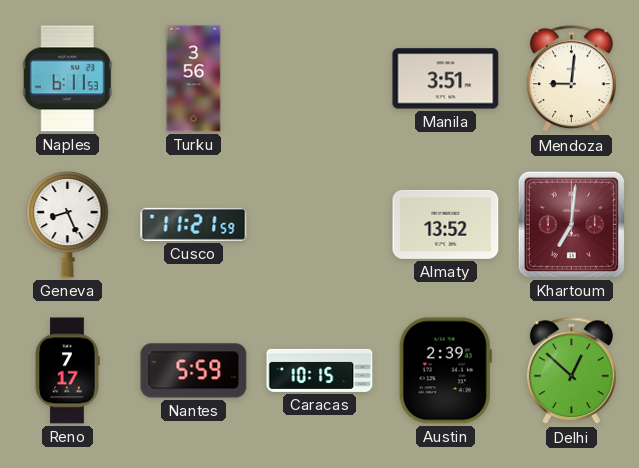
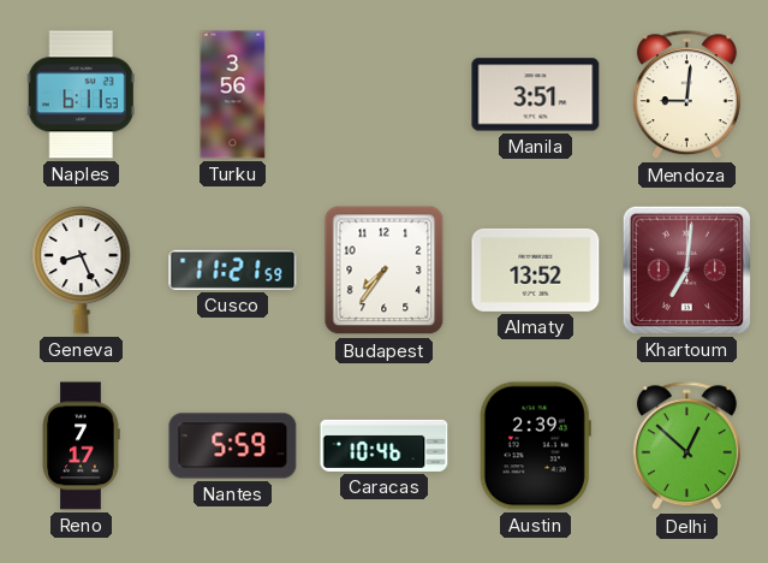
Budapest: none -> 7:36 (385, 271)
Caracas: 10:15 -> 10:46 (385, 445)
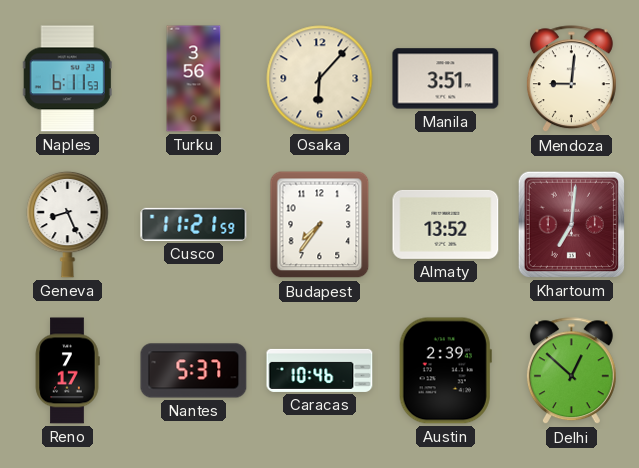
Osaka: none -> 6:07 (320, 79)
Nantes: 5:59 -> 5:37 (194, 371)
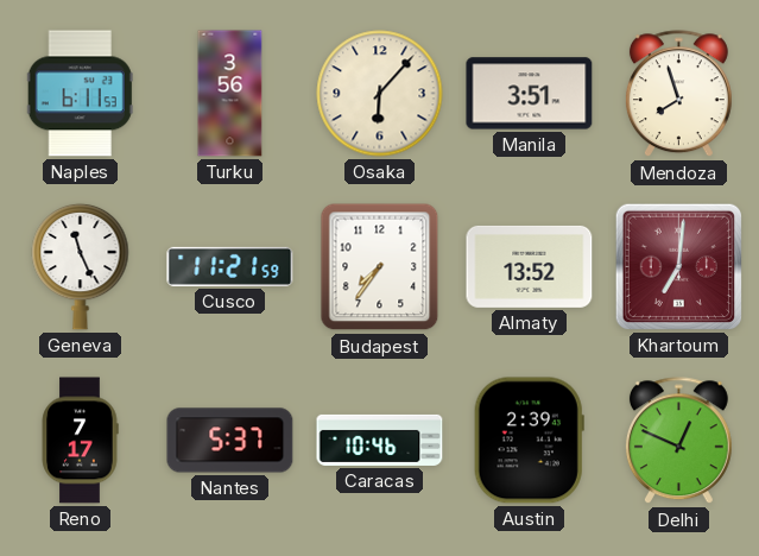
Mendoza: 9:01 -> 7:57 (678, 94)
Geneva: 8:26 -> 11:26 (81, 266)
Delhi: 12:52 -> 12:49 (678, 441)
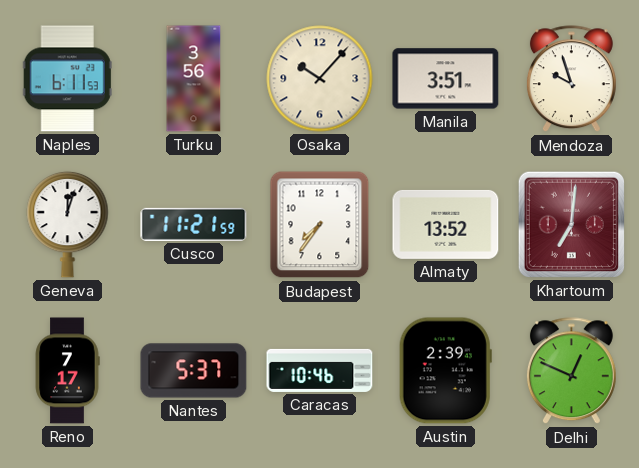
Osaka: 6:07 -> 10:07 (320, 79)
Mendoza: 7:57 -> 9:57 (571, 79)
Geneva: 11:26 -> 12:03 (68, 224)
